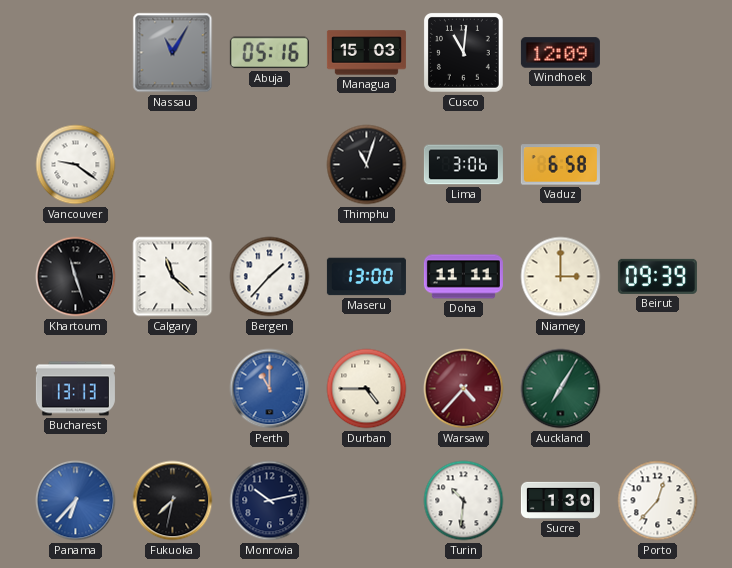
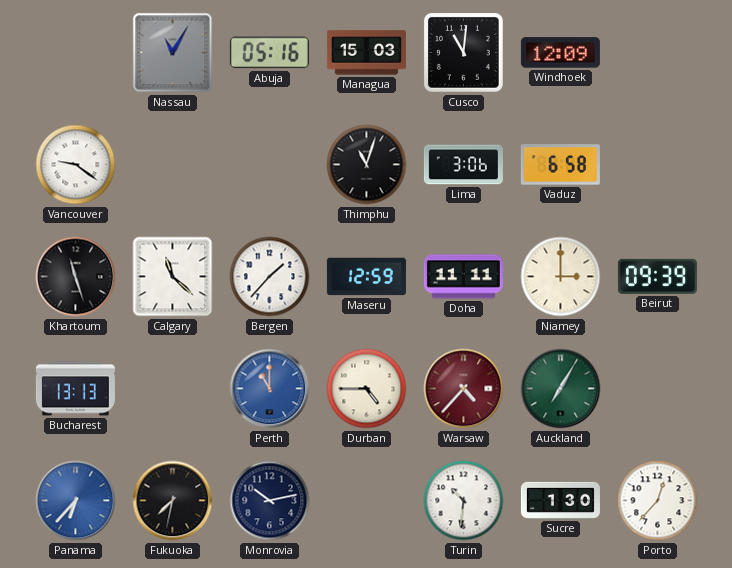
Maseru: 13:00 -> 12:59 (366, 277)
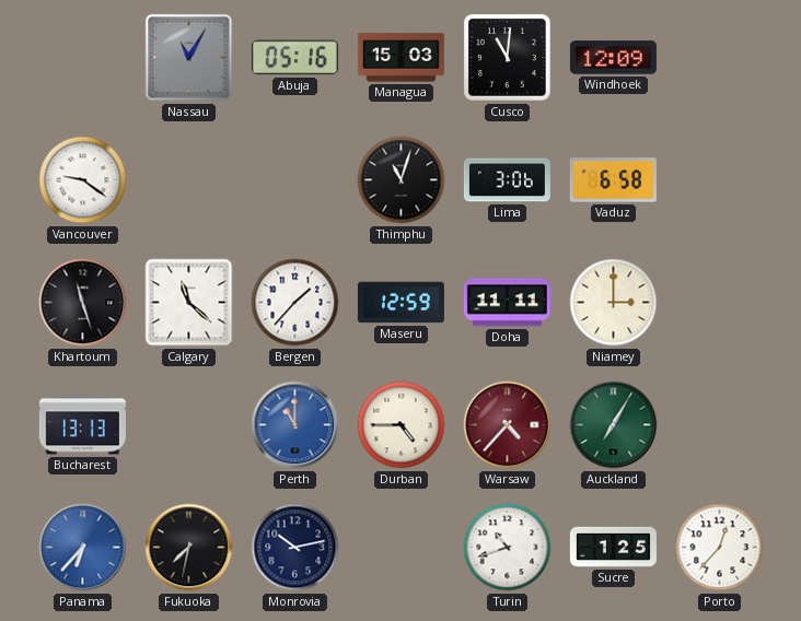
Beirut: 09:39 -> none (657, 276)
Turin: 10:31 -> 10:42 (508, 548)
Sucre: 1:30 -> 1:25 (613, 547)
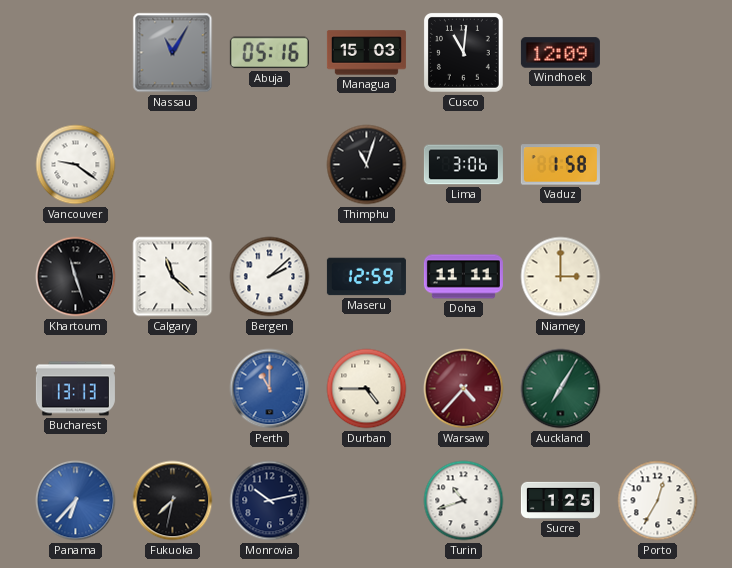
Vaduz: 6:58 -> 1:58 (560, 165)
Bergen: 1:37 -> 2:08 (270, 277)
Porto: 12:37 -> 12:35 (658, 501)
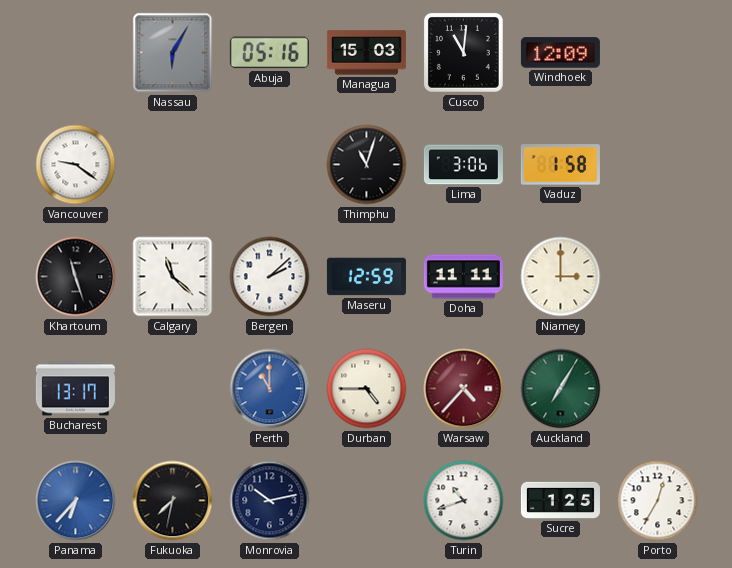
Nassau: 11:05 -> 6:05 (173, 53)
Bucharest: 13:13 -> 13:17 (75, 389)
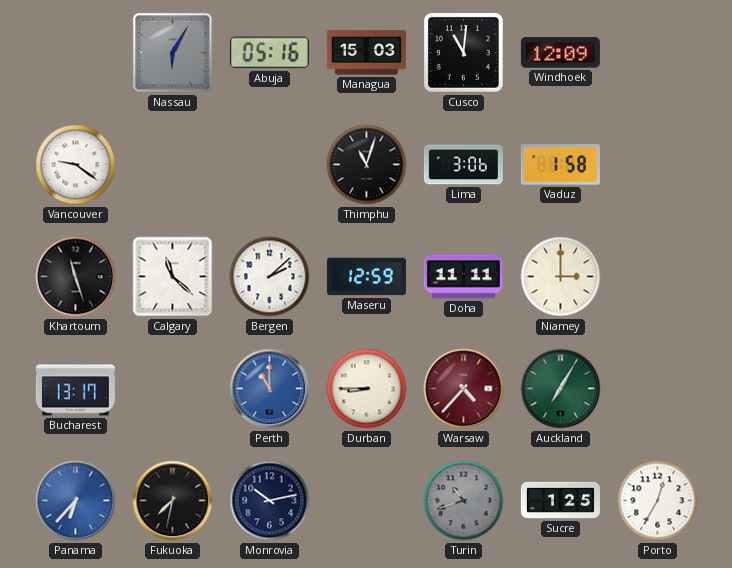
Durban: 4:45 -> 8:45 (367, 389)
Turin dial: white -> grey (464, 501)
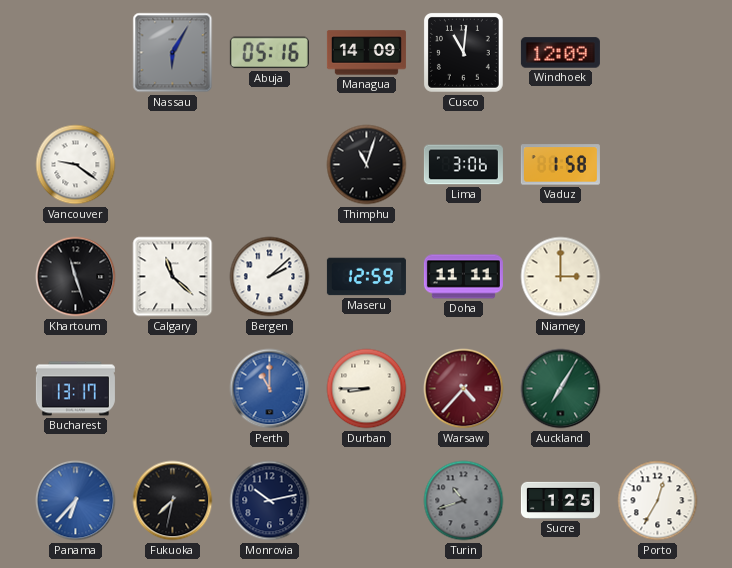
Managua: 15:03 -> 14:09 (366, 53)
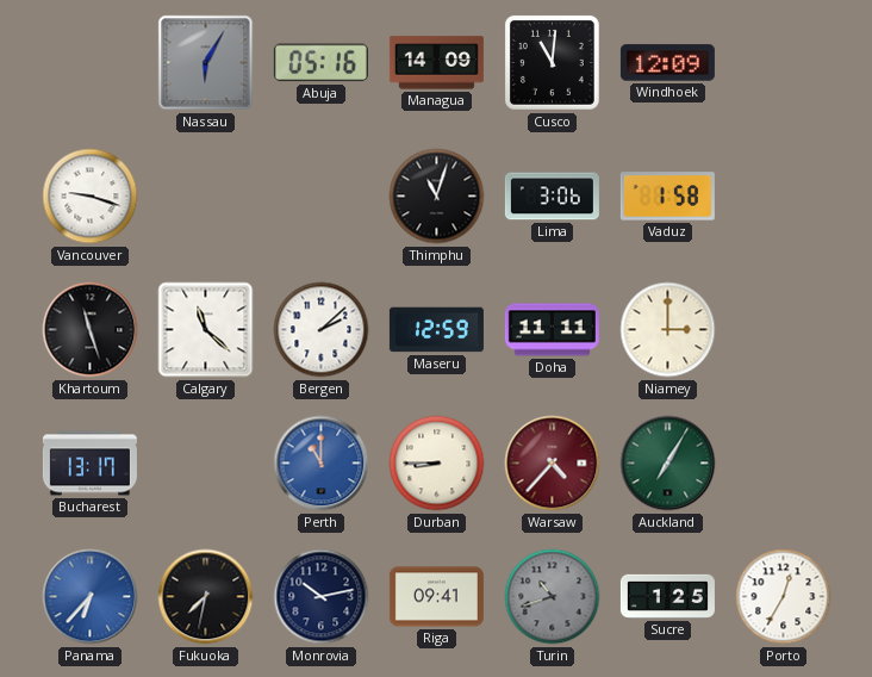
Vancouver: 9:21 -> 9:18 (91, 197)
Riga: none -> 09:41 (436, 597)
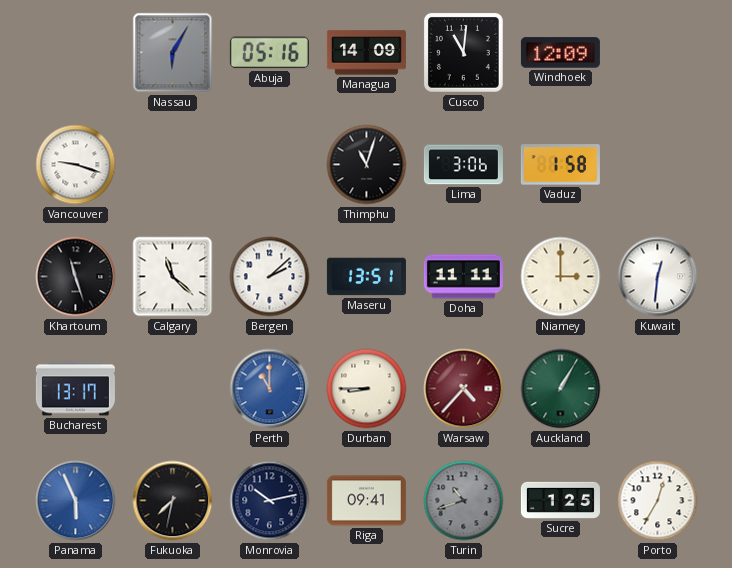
Maseru: 12:59 -> 13:51 (366, 277)
Kuwait: none -> 12:31 (658, 277)
Auckland: 7:05 -> 1:05 (561, 389)
Panama: 6:37 -> 5:56 (76, 501)
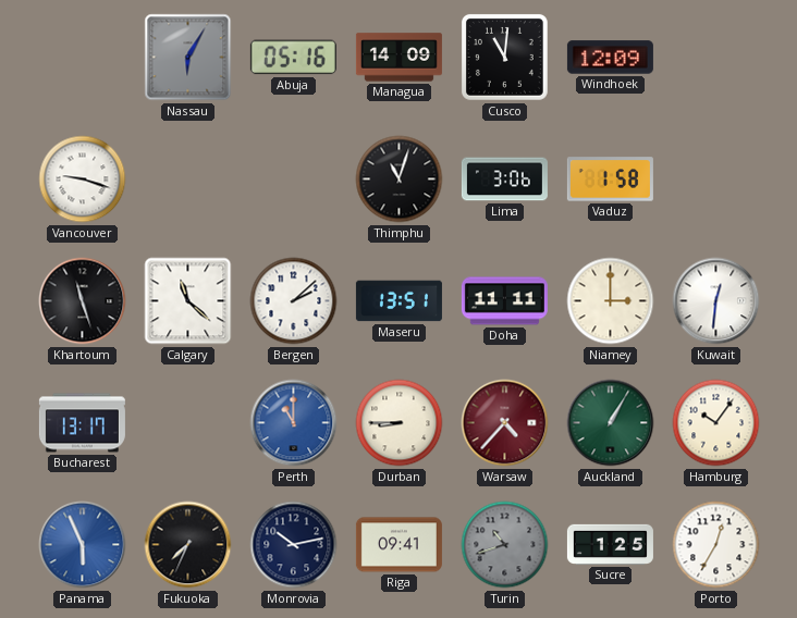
Hamburg: none -> 10:06 (716, 423)
Fukuoka: 7:32 -> 7:34 (188, 545)
